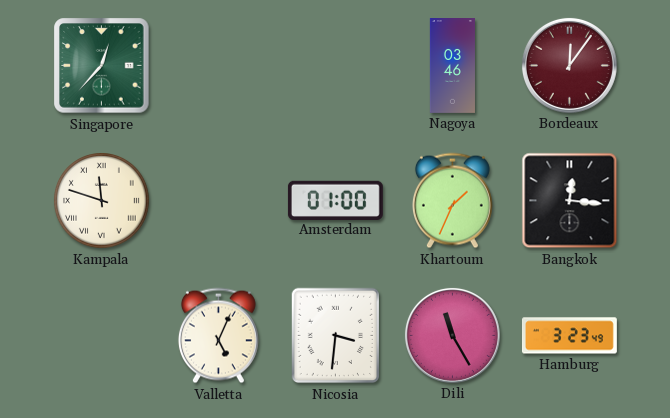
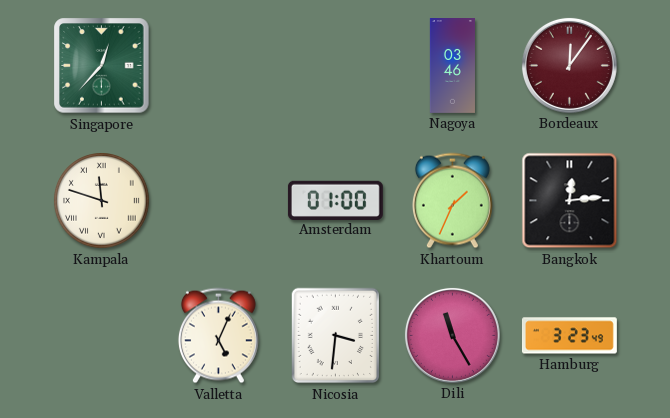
Bangkok: 12:16 -> 12:14 (570, 201)
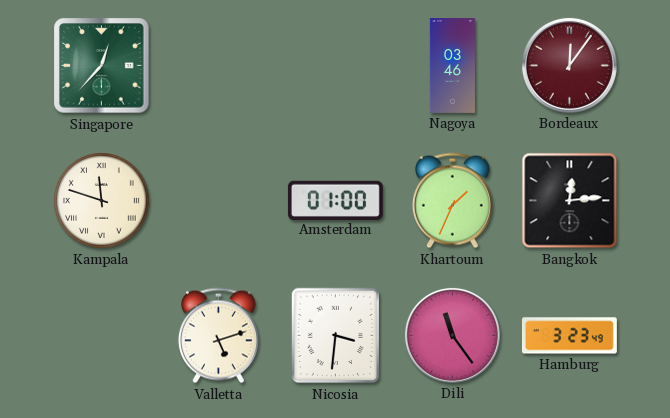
Valletta: 5:04 -> 5:12 (218, 336)
Dili: 11:25 -> 11:24 (452, 335)
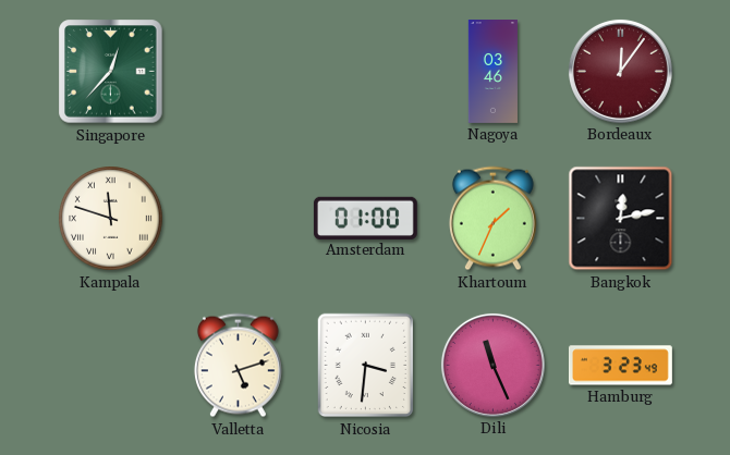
Bangkok: 12:14 -> 12:13 (621, 219)
Dili: 11:24 -> 11:26 (492, 365)
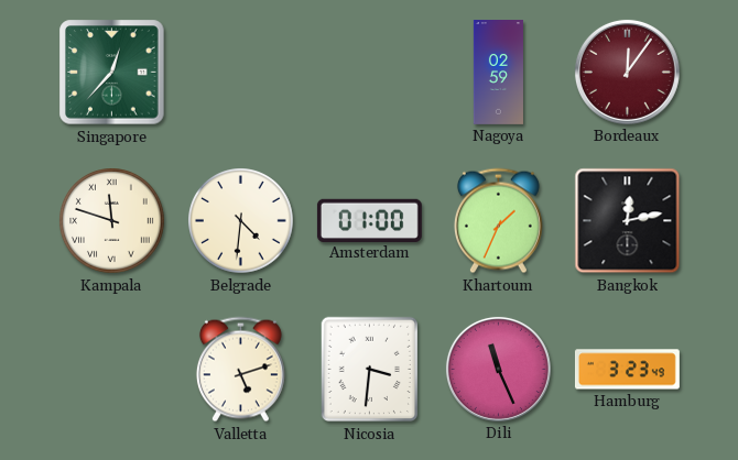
Nagoya: 03:46 -> 02:59 (498, 73)
Belgrade: none -> 4:31 (241, 221)
